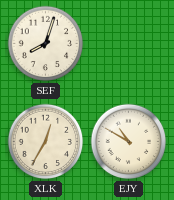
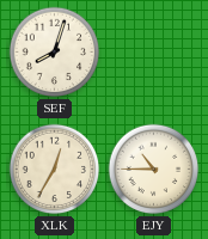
EJY: 10:50 -> 10:45 (154, 170)
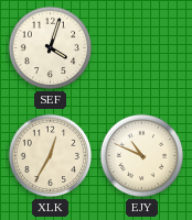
SEF: 8:03 -> 4:03 (51, 48)
EJY: 10:45 -> 10:49 (142, 156)
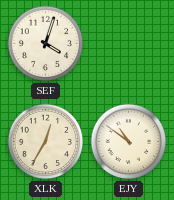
EJY: 10:49 -> 10:51 (129, 142)
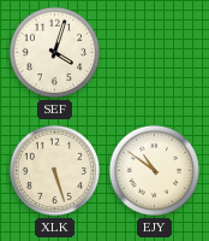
XLK: 12:35 -> 5:27 (55, 171)
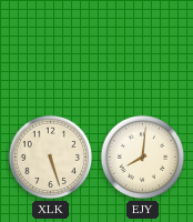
SEF: 4:03 -> none (55, 53)
EJY: 10:51 -> 8:01 (143, 158)
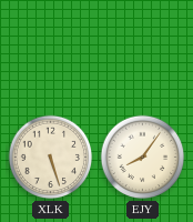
EJY: 8:01 -> 8:06 (143, 158)
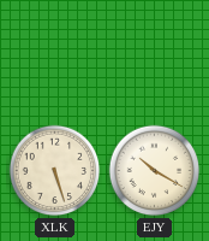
EJY: 8:06 -> 10:20 (155, 171)
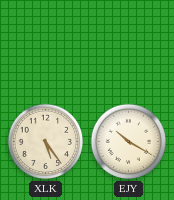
XLK: 5:27 -> 5:24 (46, 142)
